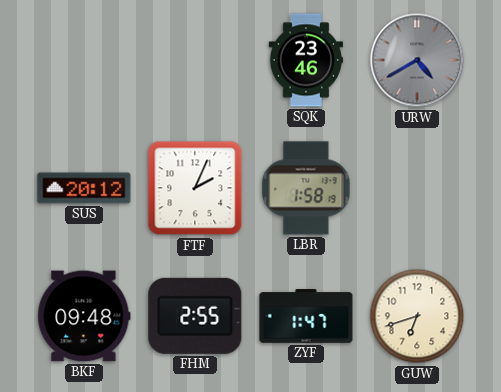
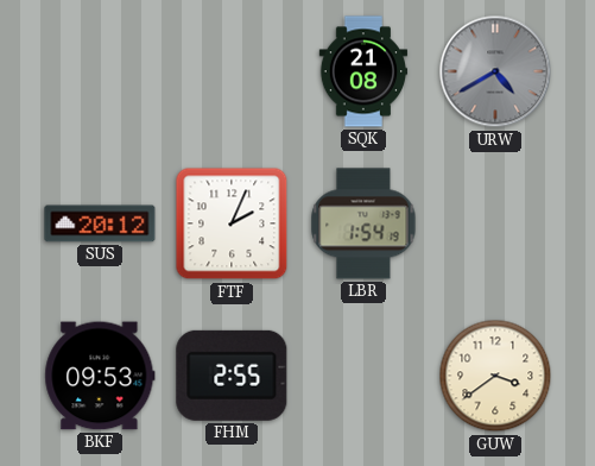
SQK: 23:46 -> 21:08 (363, 71)
LBR: 1:58 -> 1:54 (363, 223)
BKF: 09:48 -> 09:53 (100, 376)
ZYF: 1:47 -> none (306, 316)
GUW: 6:42 -> 3:39 (495, 376)
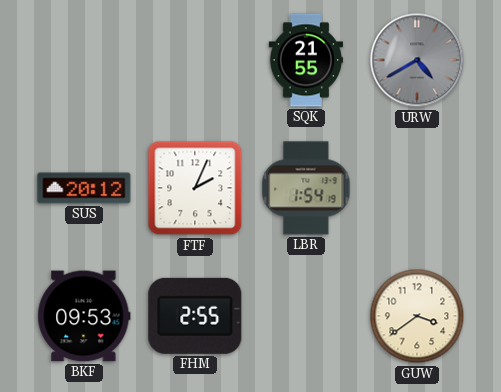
SQK: 21:08 -> 21:55 (306, 60)
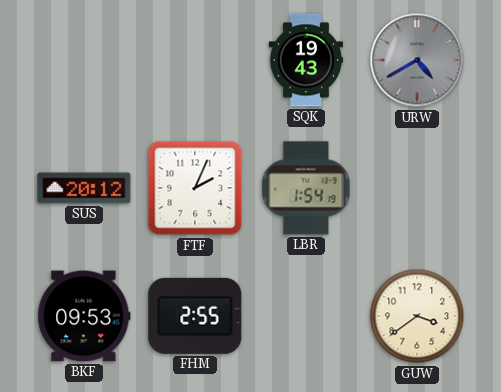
SQK: 21:55 -> 19:43 (306, 60)
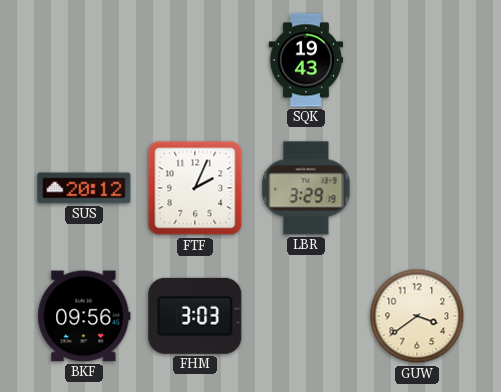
URW: 4:40 -> none (417, 60)
LBR: 1:54 -> 3:29 (306, 188)
BKF: 09:53 -> 09:56 (84, 316)
FHM: 2:55 -> 3:03 (195, 316)
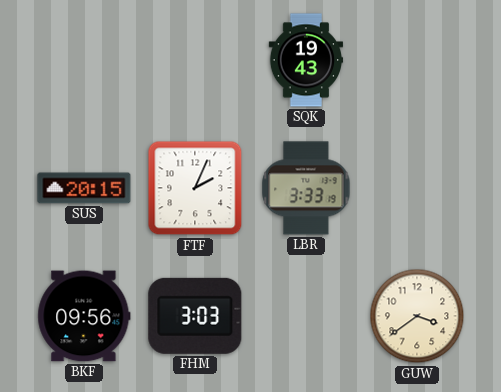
SUS: 20:12 -> 20:15 (84, 188)
LBR: 3:29 -> 3:33 (306, 188)
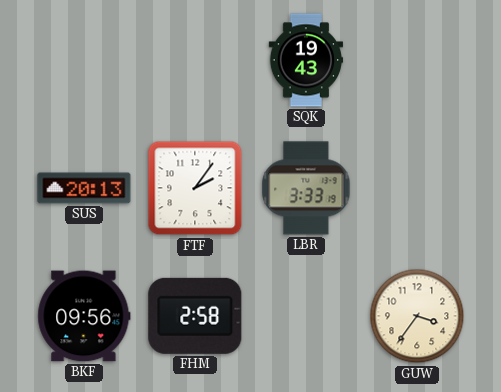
SUS: 20:15 -> 20:13 (84, 188)
FTF: 2:04 -> 2:06 (195, 188)
FHM: 3:03 -> 2:58 (195, 316)
GUW: 3:39 -> 3:36 (417, 316)
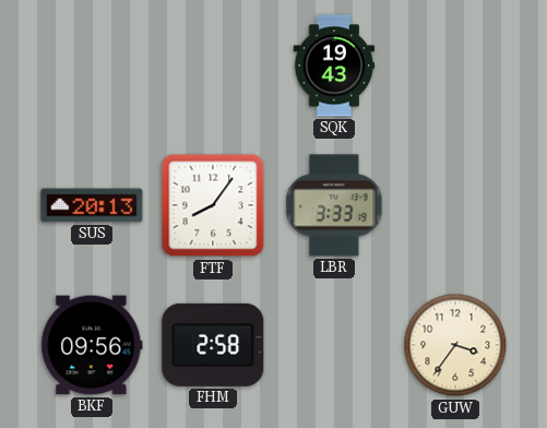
FTF: 2:06 -> 8:06 (213, 205)
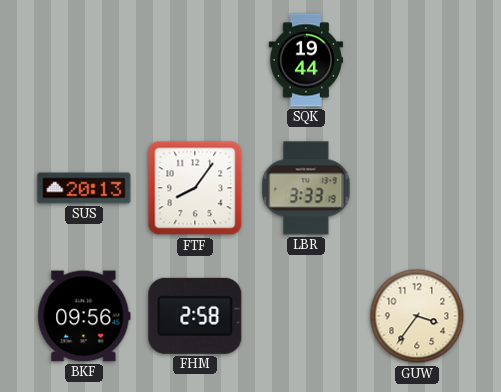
SQK: 19:43 -> 19:44 (306, 60)
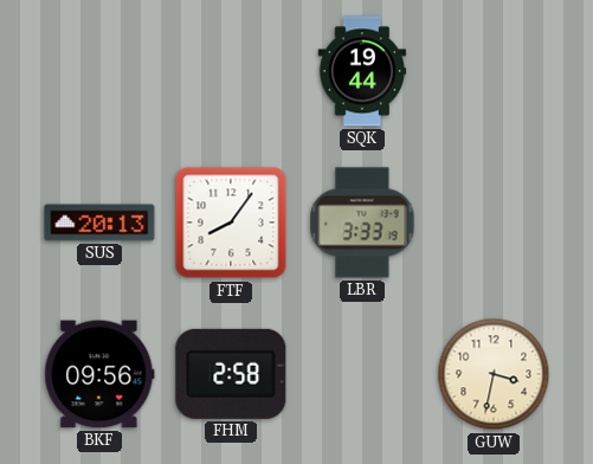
GUW: 3:36 -> 3:32 (494, 374)
